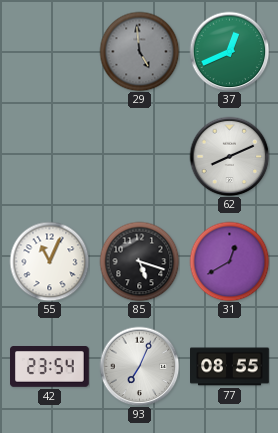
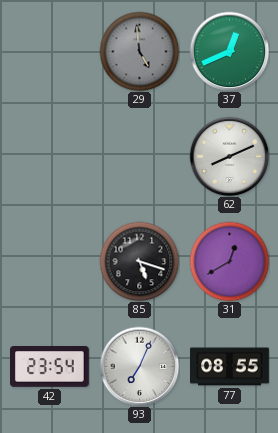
55: 11:04 -> none (49, 261)
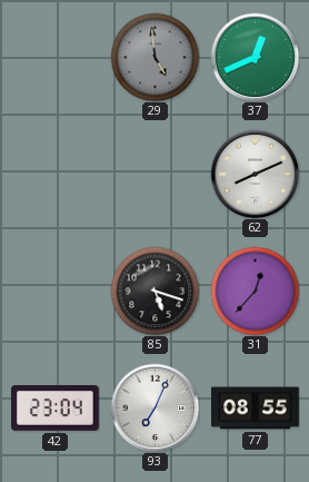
31: 12:40 -> 12:37 (255, 291)
42: 23:54 -> 23:04 (56, 409)
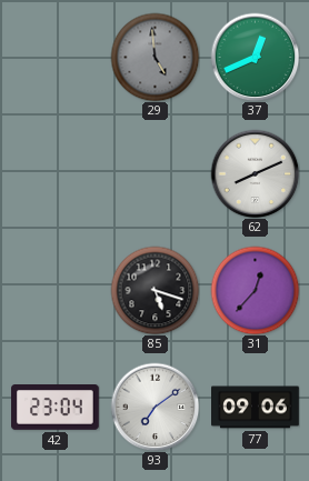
93: 7:04 -> 7:09 (154, 407)
77: 08:55 -> 09:06 (256, 408)
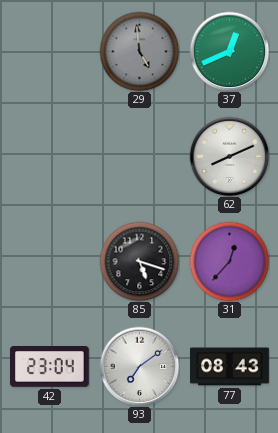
77: 09:06 -> 08:43 (230, 367)
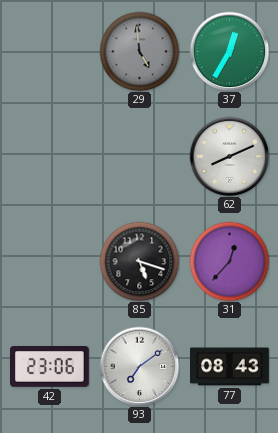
37: 12:41 -> 12:35 (229, 51)
42: 23:04 -> 23:06 (50, 367)
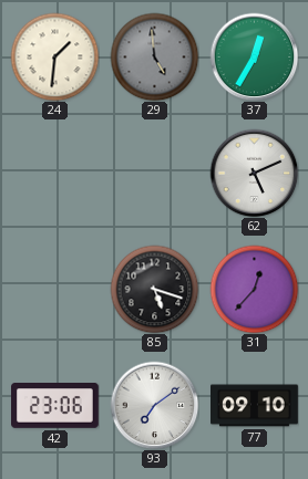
24: none -> 1:31 (54, 56)
62: 8:11 -> 5:11 (254, 173)
77: 08:43 -> 09:10 (255, 406)
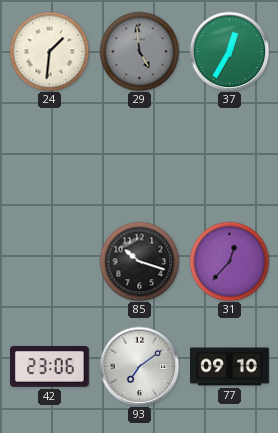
62: 5:11 -> none (254, 173)
85: 5:18 -> 10:18 (139, 261)
